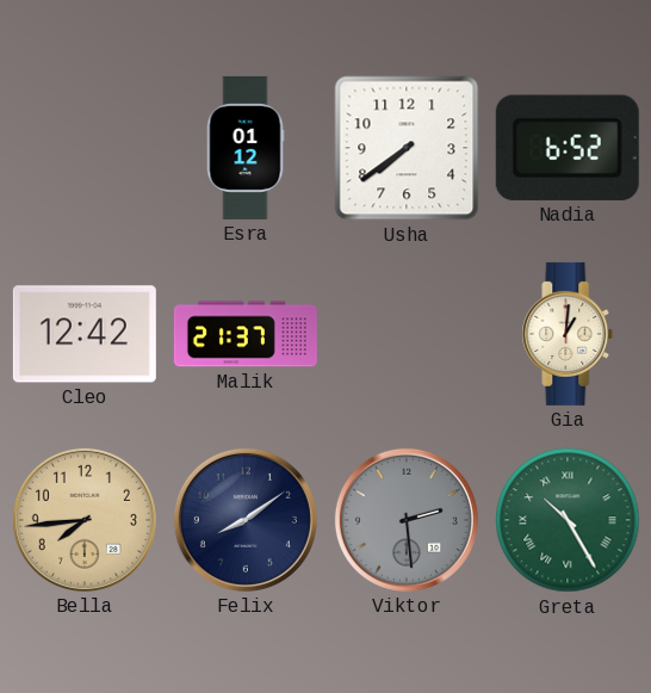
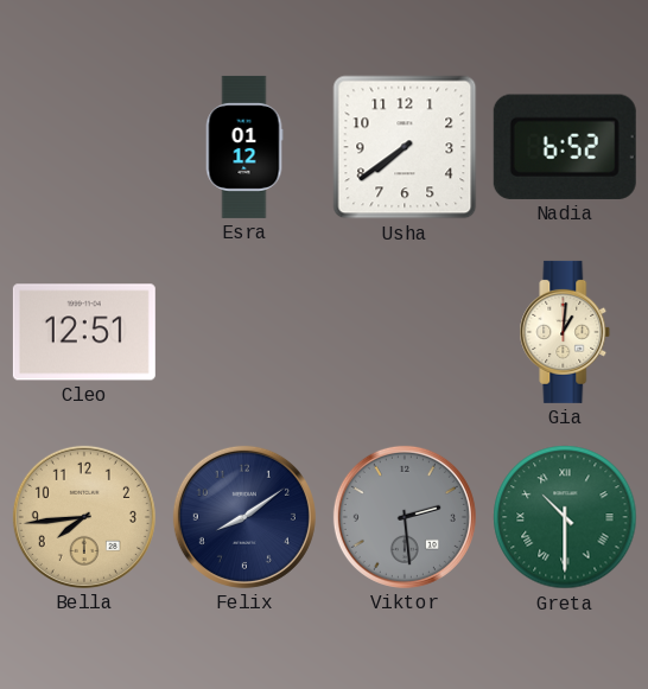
Cleo: 12:42 -> 12:51 (84, 332)
Malik: 21:37 -> none (246, 334)
Greta: 10:25 -> 10:30 (565, 517)
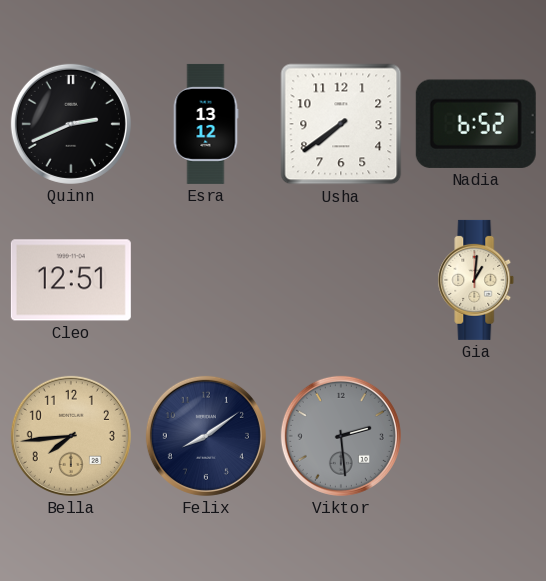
Quinn: none -> 2:41 (71, 124)
Esra: 01:12 -> 13:12 (206, 124)
Greta: 10:30 -> none (565, 517)
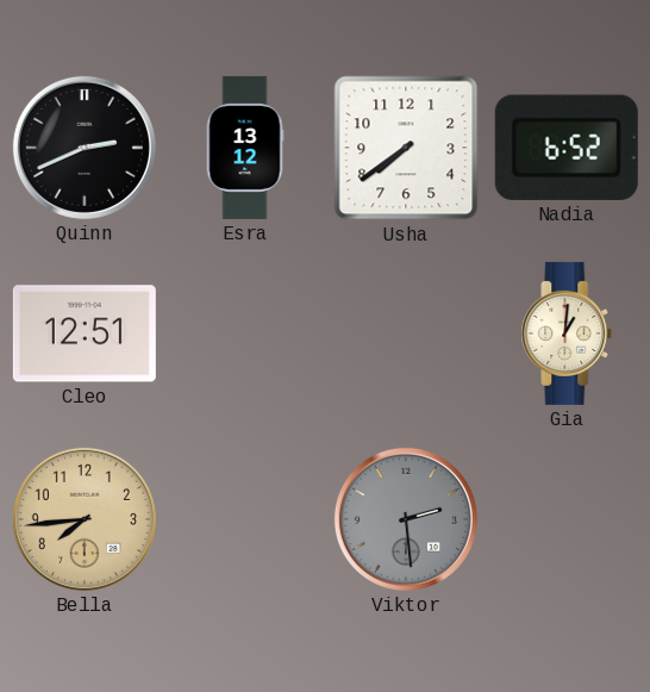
Felix: 8:09 -> none (206, 436)
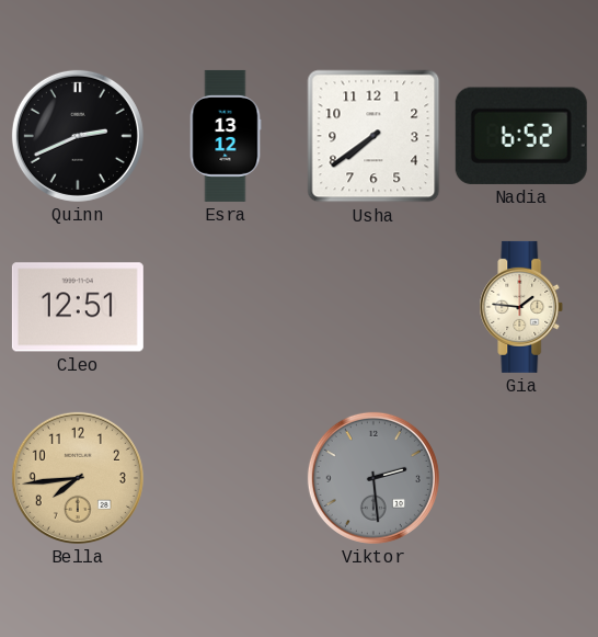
Gia: 1:01 -> 1:46 (521, 307)
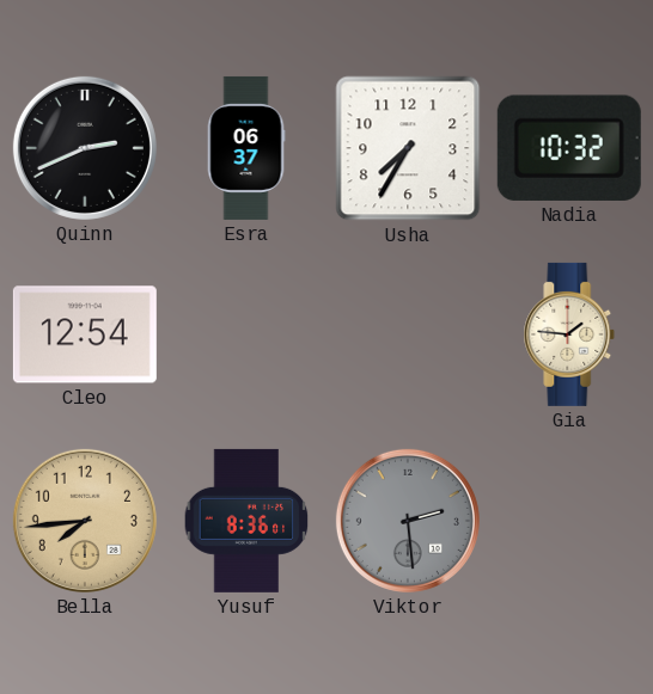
Esra: 13:12 -> 06:37 (246, 148)
Usha: 7:39 -> 7:35 (408, 148)
Nadia: 6:52 -> 10:32 (569, 148)
Cleo: 12:51 -> 12:54 (85, 334)
Yusuf: none -> 8:36 (246, 521)
